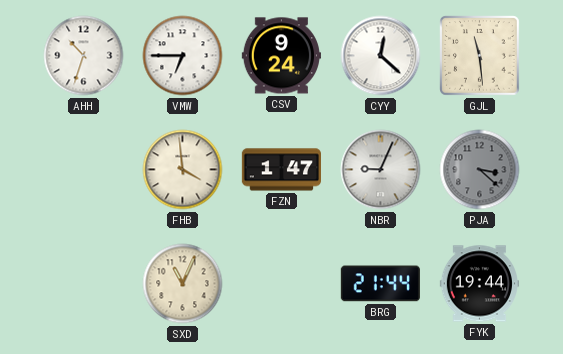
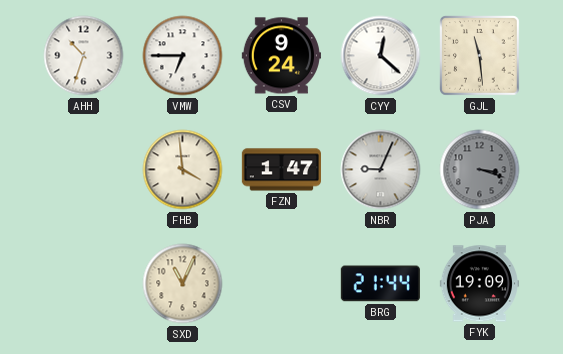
PJA: 3:22 -> 3:18 (480, 170)
FYK: 19:44 -> 19:09 (479, 284)
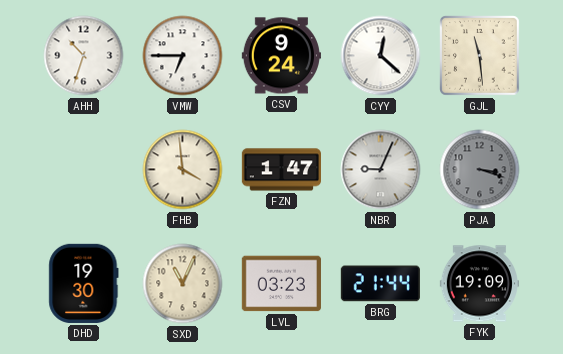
DHD: none -> 19:30 (84, 283)
LVL: none -> 03:23 (281, 284)
